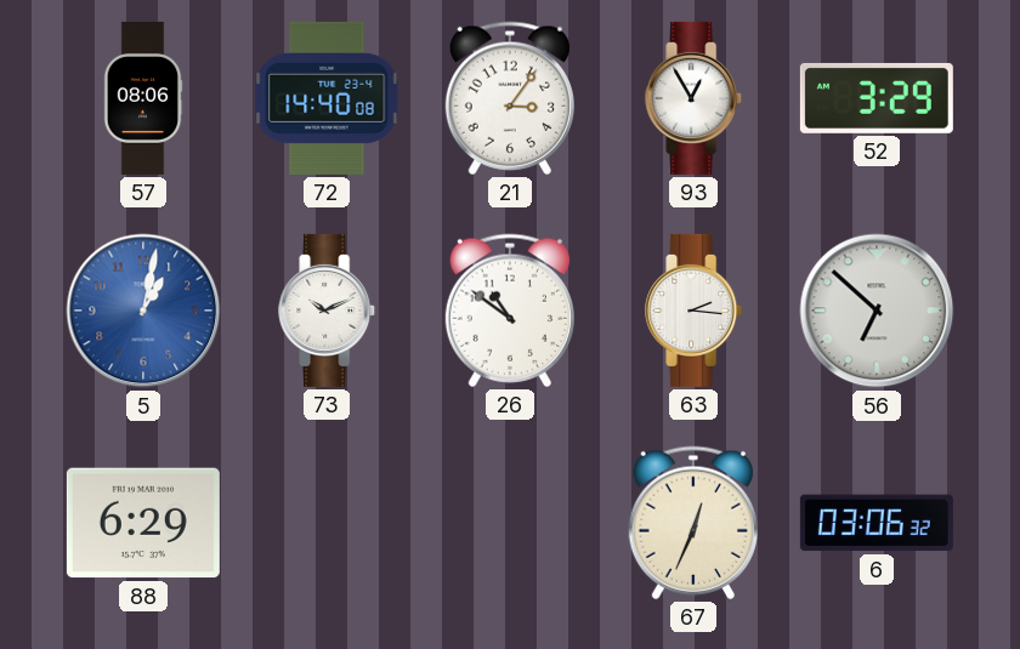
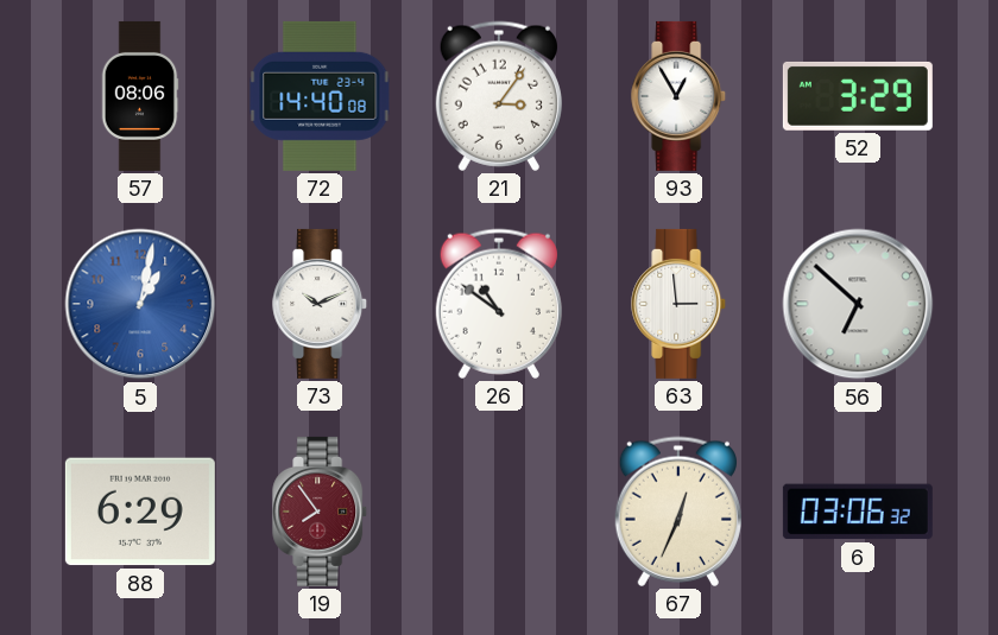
63: 2:16 -> 2:59 (680, 304)
19: none -> 7:54 (321, 512)
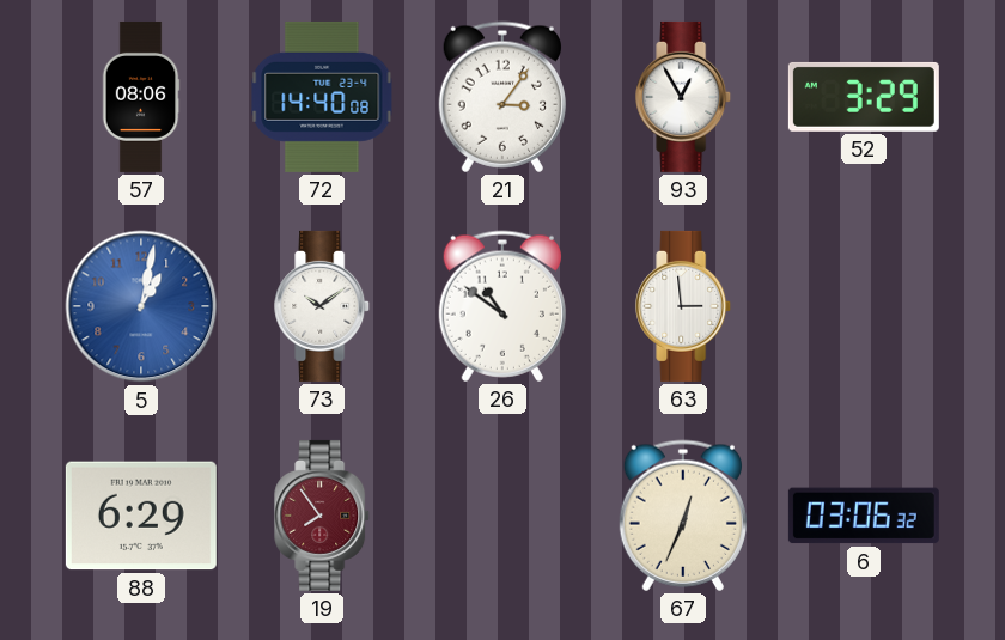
73: 10:11 -> 10:09 (323, 306)
56: 6:52 -> none (858, 304)
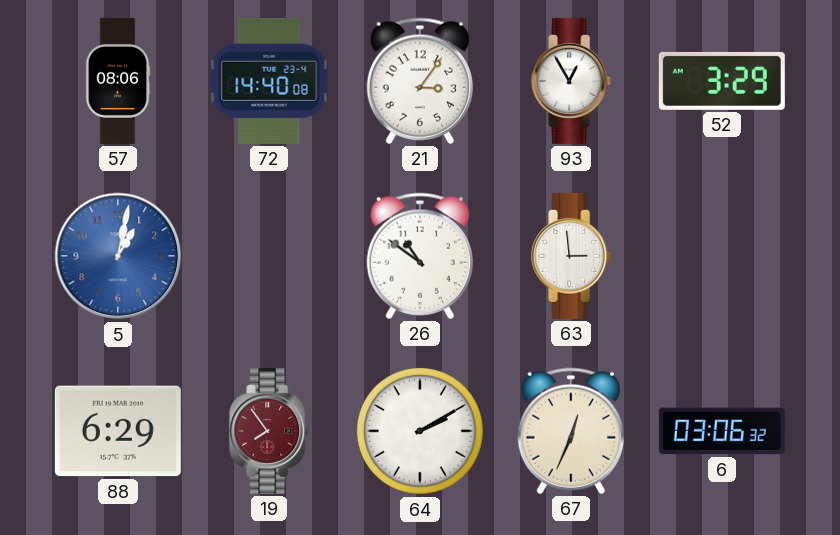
73: 10:09 -> none (323, 306)
64: none -> 2:10 (420, 431)
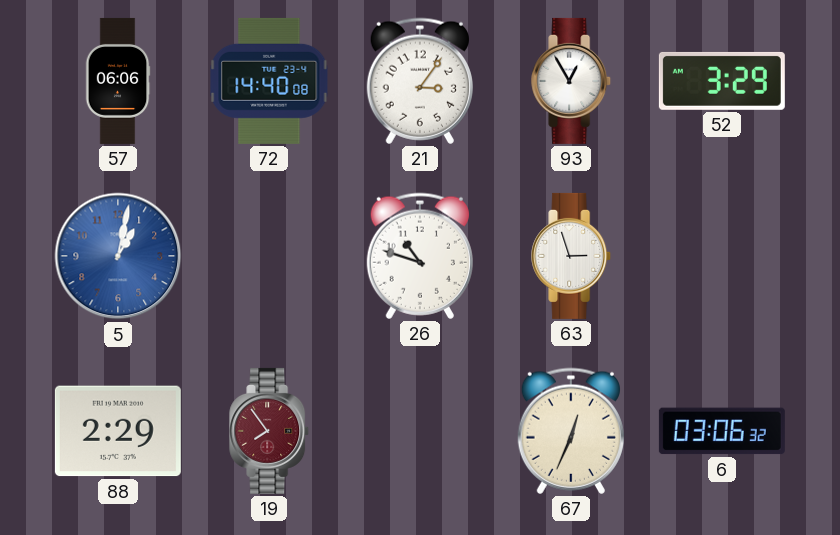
57: 08:06 -> 06:06 (118, 81)
26: 10:51 -> 10:48 (420, 256)
63: 2:59 -> 2:57 (572, 256)
88: 6:29 -> 2:29 (118, 431)
64: 2:10 -> none (420, 431)
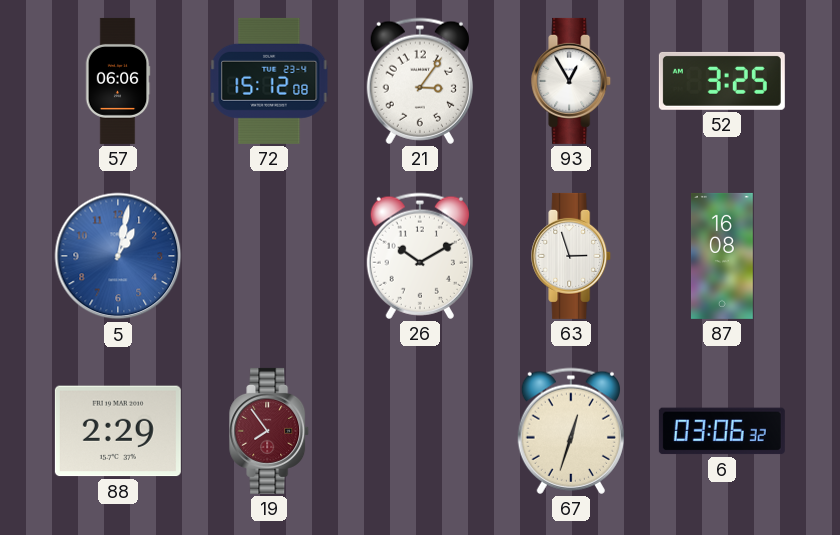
72: 14:40 -> 15:12 (269, 81)
52: 3:29 -> 3:25 (722, 81)
26: 10:48 -> 10:10 (420, 256)
87: none -> 16:08 (722, 256)
67: 12:34 -> 12:33 (571, 431)
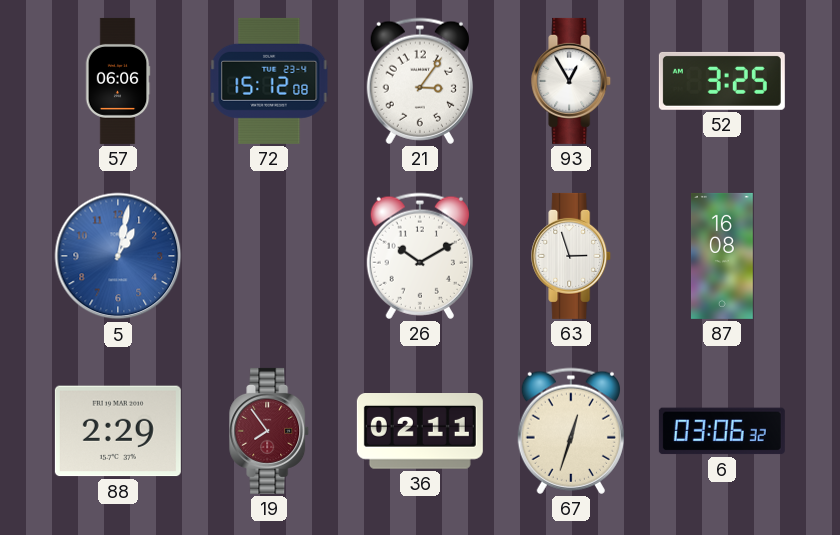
36: none -> 02:11 (420, 432)
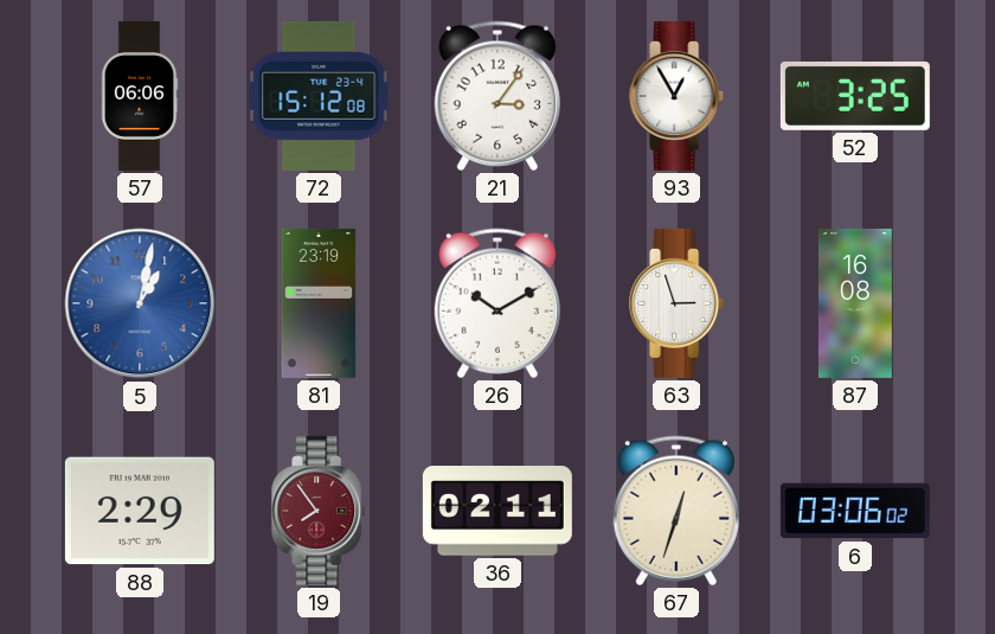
81: none -> 23:19 (319, 303)
6: 03:06:32 -> 03:06:02 (855, 511)
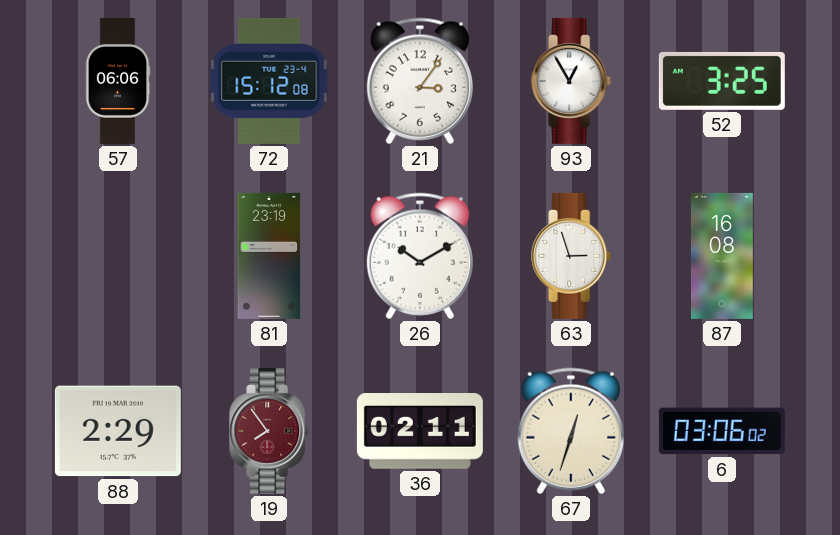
5: 1:02 -> none (140, 303)
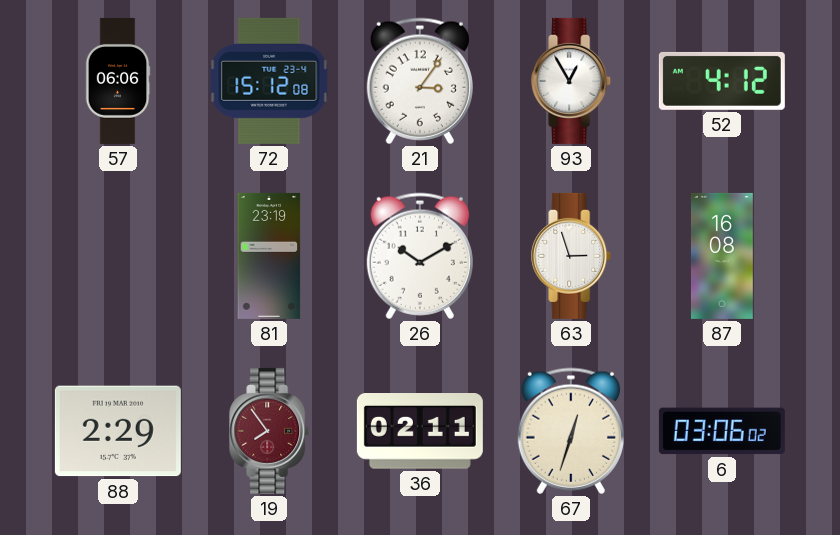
52: 3:25 -> 4:12 (722, 81)
